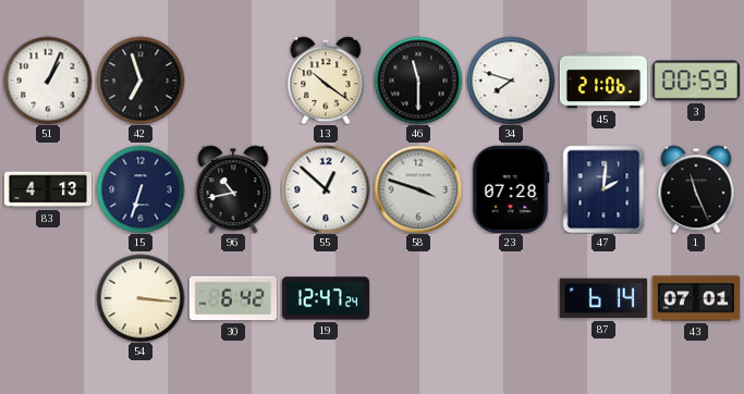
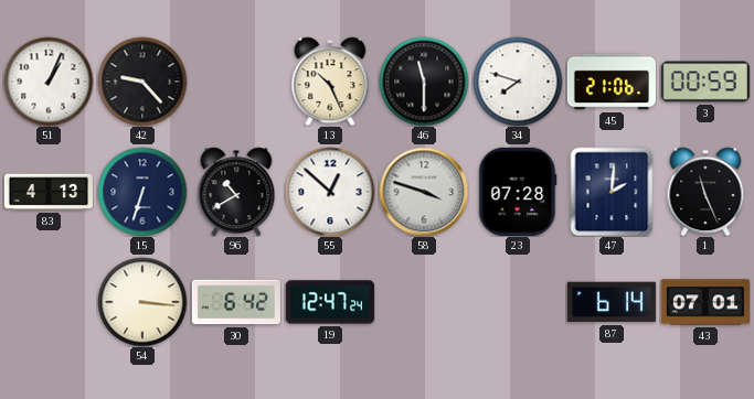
42: 6:57 -> 9:23 (142, 82)
13: 10:21 -> 10:26 (330, 82)
96: 10:43 -> 10:40 (236, 192)
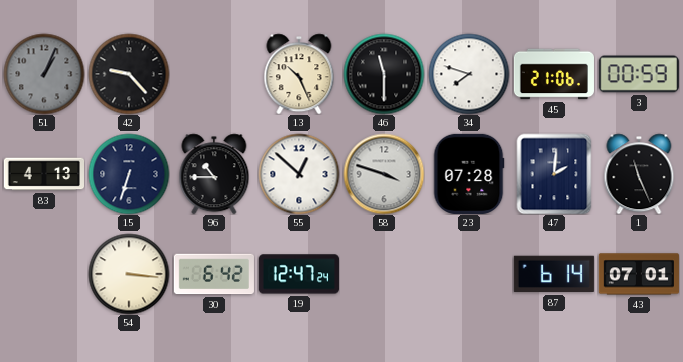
51 dial: white -> grey (44, 74)
96: 10:40 -> 10:45 (214, 174)
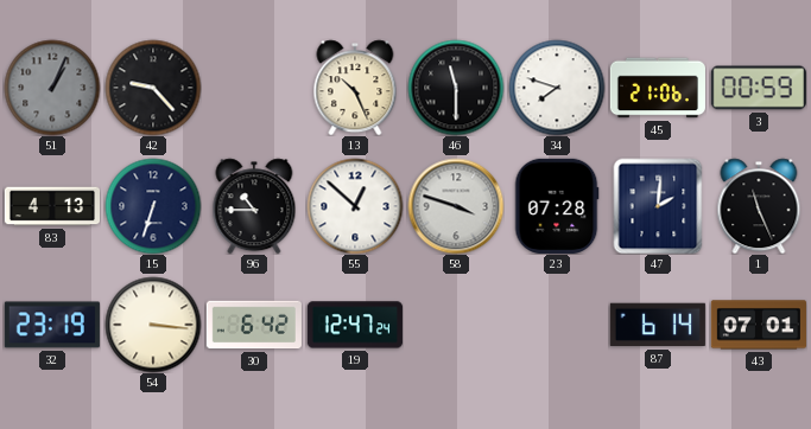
32: none -> 23:19 (52, 325)
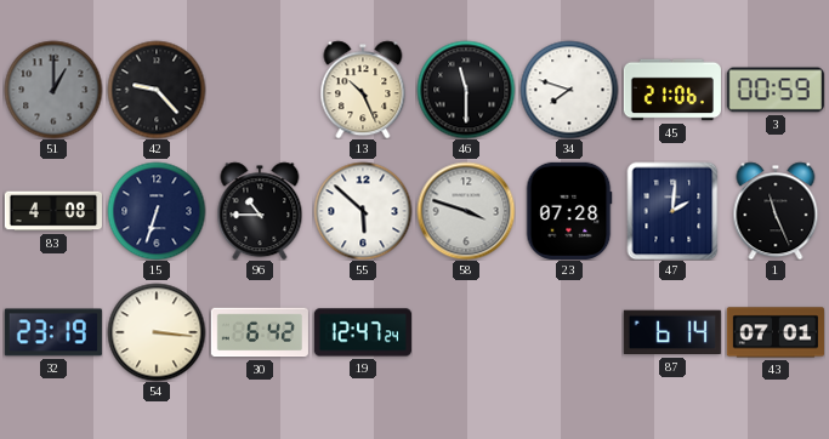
51: 1:04 -> 1:00 (53, 90)
83: 4:13 -> 4:08 (52, 211)
55: 12:52 -> 5:52 (363, 211)
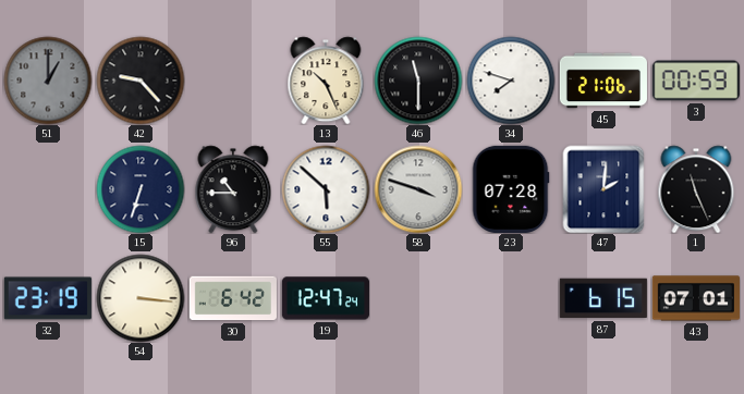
83: 4:08 -> none (52, 211)
87: 6:14 -> 6:15 (603, 298)
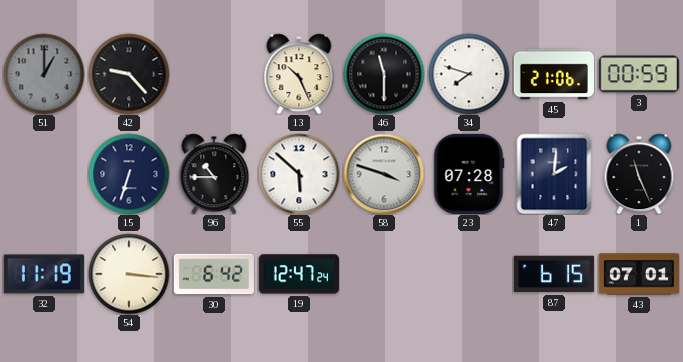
32: 23:19 -> 11:19 (44, 274)
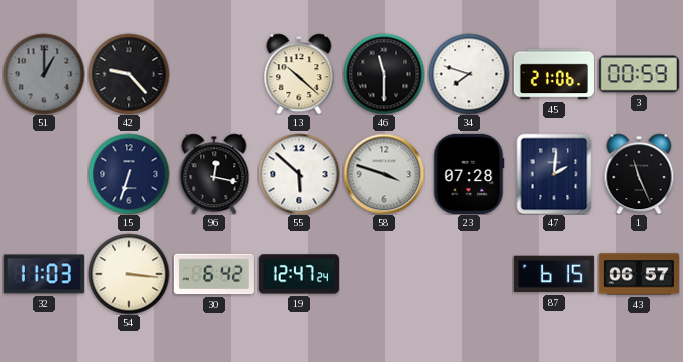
13: 10:26 -> 10:22 (299, 74)
96: 10:45 -> 12:17 (214, 174)
32: 11:19 -> 11:03 (44, 274)
43: 07:01 -> 06:57 (639, 274)
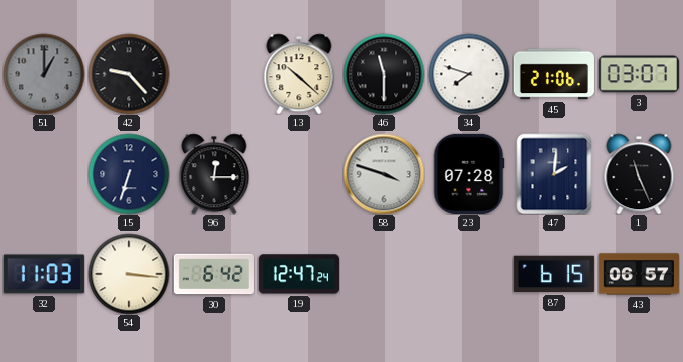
3: 00:59 -> 03:07 (639, 74)
96: 12:17 -> 12:15 (214, 174)
55: 5:52 -> none (299, 174)
